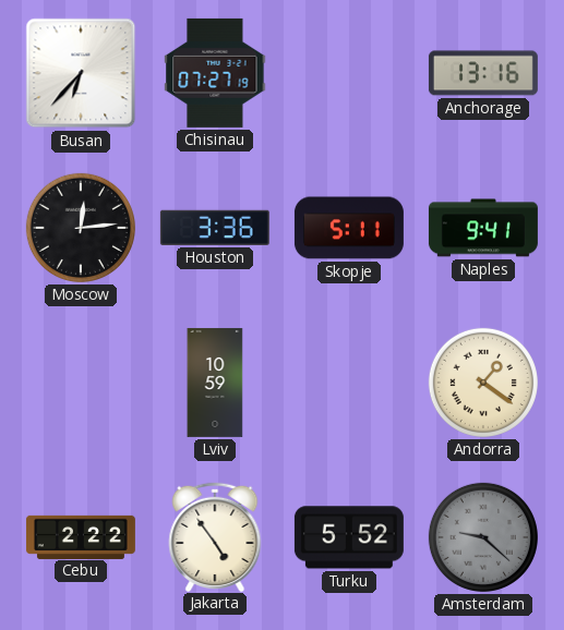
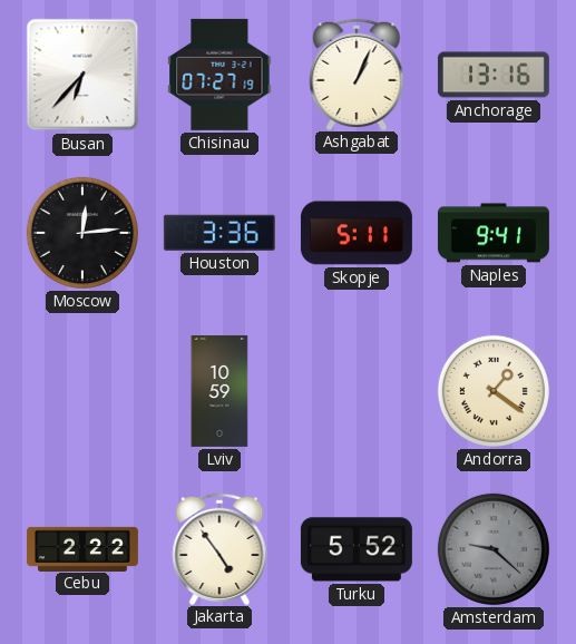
Ashgabat: none -> 1:04 (357, 74)
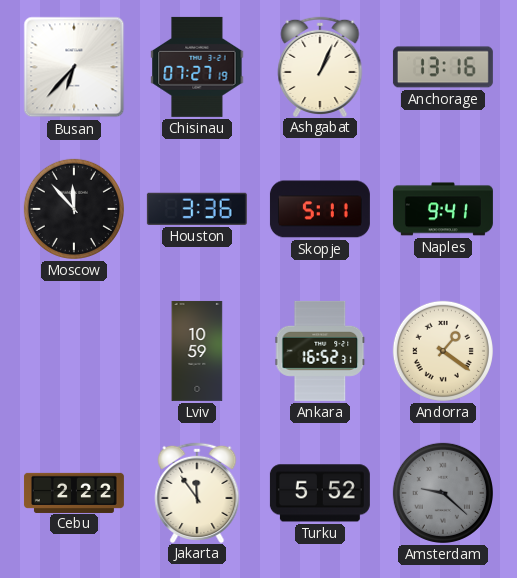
Moscow: 12:14 -> 11:53 (74, 209)
Ankara: none -> 16:52 (320, 351)
Jakarta: 4:54 -> 11:54 (197, 492)
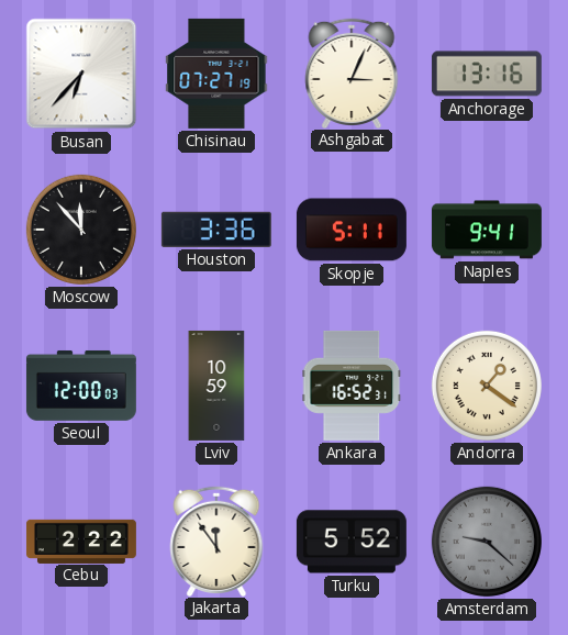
Ashgabat: 1:04 -> 3:04 (352, 73)
Seoul: none -> 12:00 (81, 386)
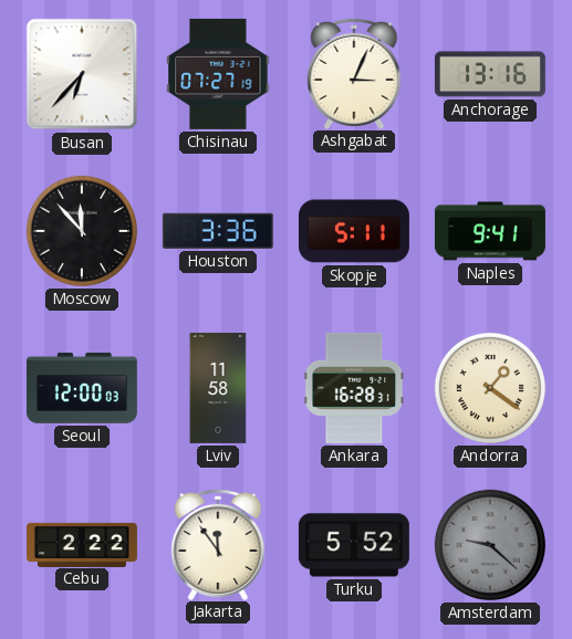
Lviv: 10:59 -> 11:58 (218, 388)
Ankara: 16:52 -> 16:28 (354, 388)
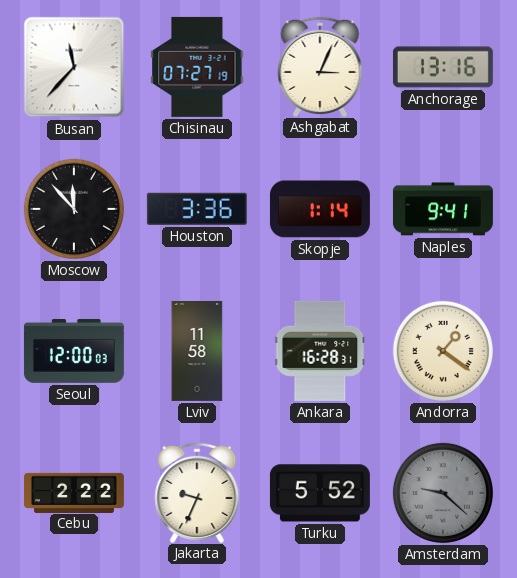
Busan: 6:37 -> 11:37 (74, 67)
Skopje: 5:11 -> 1:14 (320, 209)
Jakarta: 11:54 -> 9:34 (197, 492)
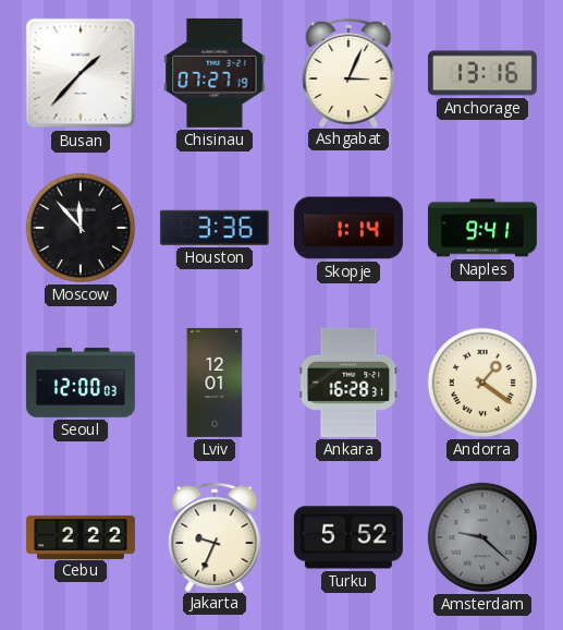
Busan: 11:37 -> 1:37 (81, 73)
Lviv: 11:58 -> 12:01 (215, 383)
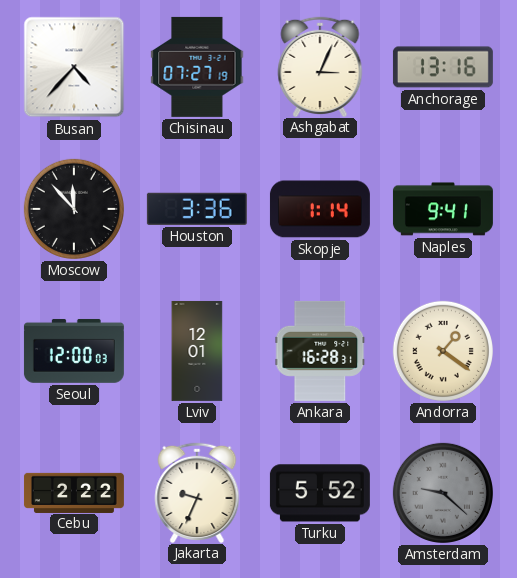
Busan: 1:37 -> 4:37 (74, 67)
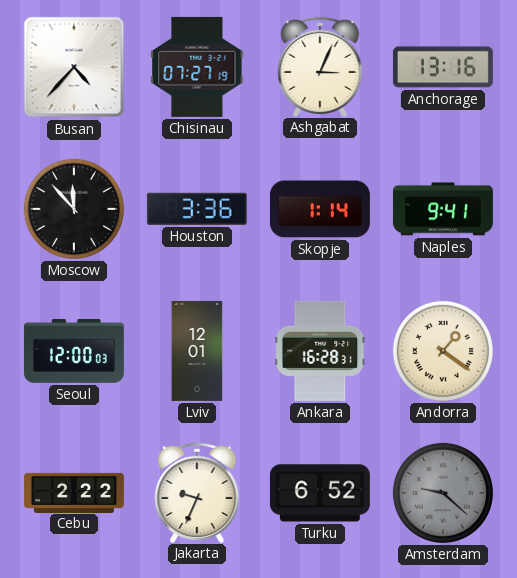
Turku: 5:52 -> 6:52 (320, 493)
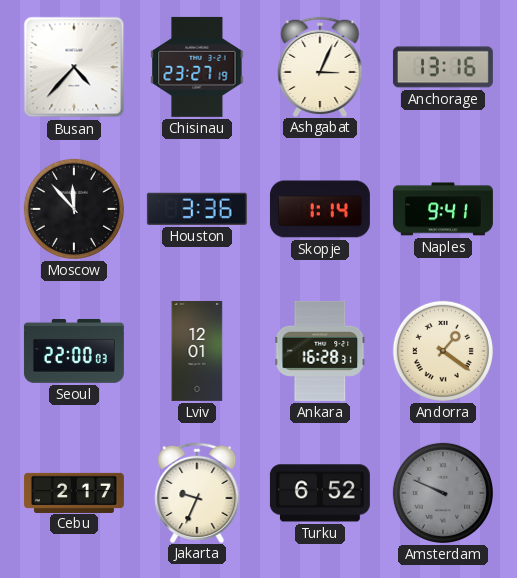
Chisinau: 07:27 -> 23:27 (197, 67)
Seoul: 12:00 -> 22:00 (74, 351)
Cebu: 2:22 -> 2:17 (74, 492)
Amsterdam: 9:22 -> 9:49 (443, 493)
